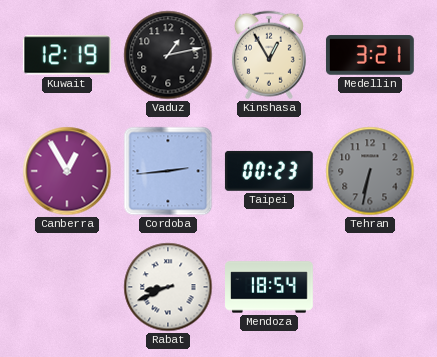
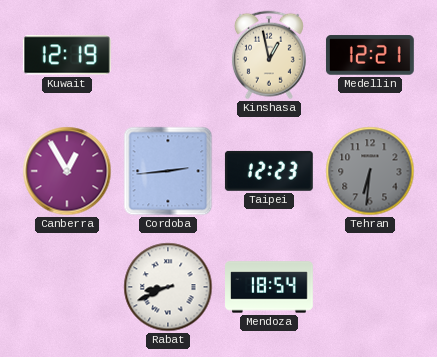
Vaduz: 1:13 -> none (168, 55)
Kinshasa: 12:55 -> 12:58 (269, 55)
Medellin: 3:21 -> 12:21 (370, 55)
Taipei: 00:23 -> 12:23 (269, 171)
Tehran: 6:32 -> 6:31 (370, 171)
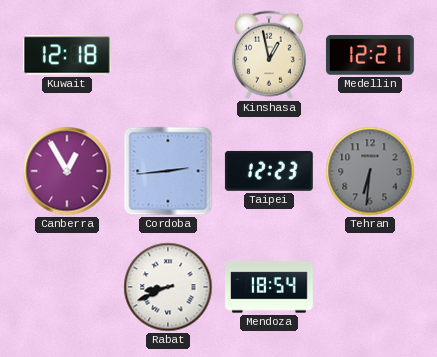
Kuwait: 12:19 -> 12:18 (67, 55)
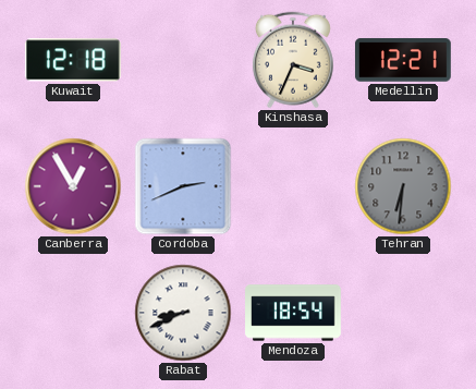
Kinshasa: 12:58 -> 3:34 (293, 60)
Cordoba: 2:44 -> 2:41 (183, 186)
Taipei: 12:23 -> none (269, 171)
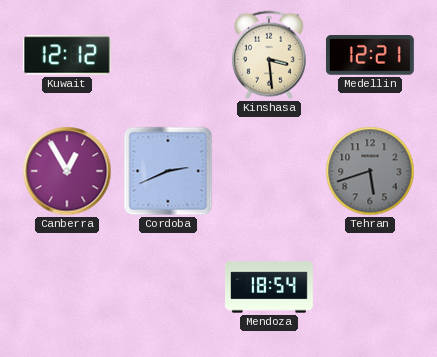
Kuwait: 12:18 -> 12:12 (67, 55)
Kinshasa: 3:34 -> 3:29 (269, 55)
Tehran: 6:31 -> 5:42 (370, 171)
Rabat: 8:41 -> none (183, 313)
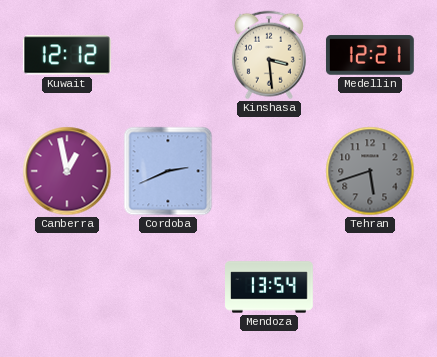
Canberra: 12:55 -> 12:58 (67, 171)
Mendoza: 18:54 -> 13:54 (270, 287)
